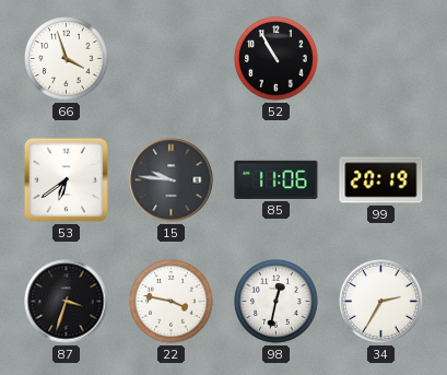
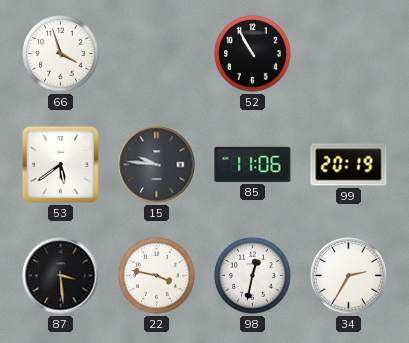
53: 6:39 -> 5:39 (60, 164)
87: 3:33 -> 3:29 (61, 276)
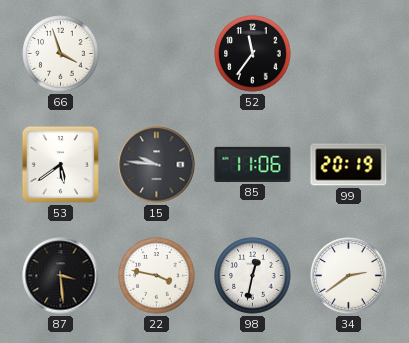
52: 10:55 -> 11:36 (253, 54)
34: 2:35 -> 2:39 (349, 276)
